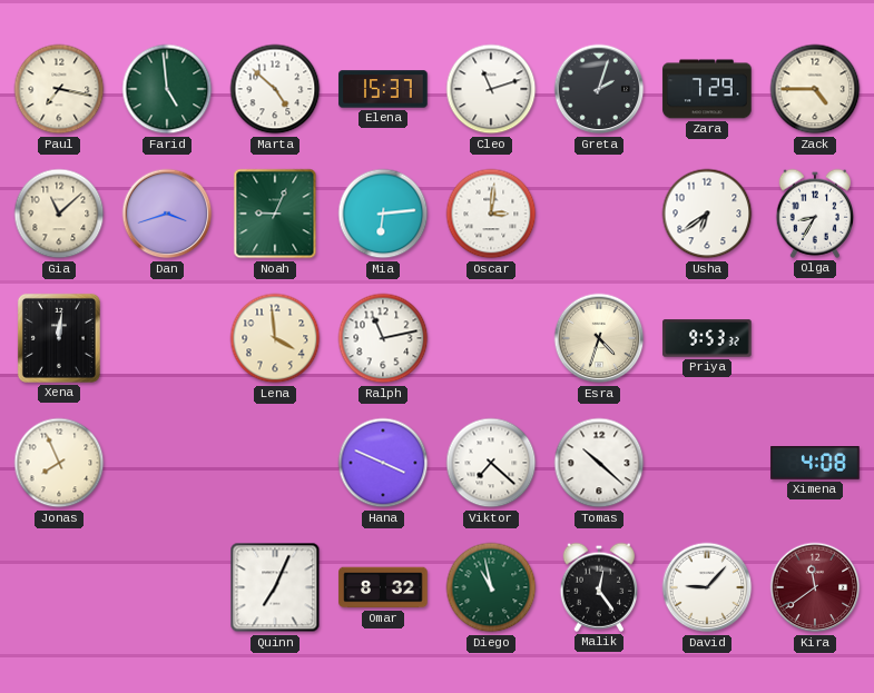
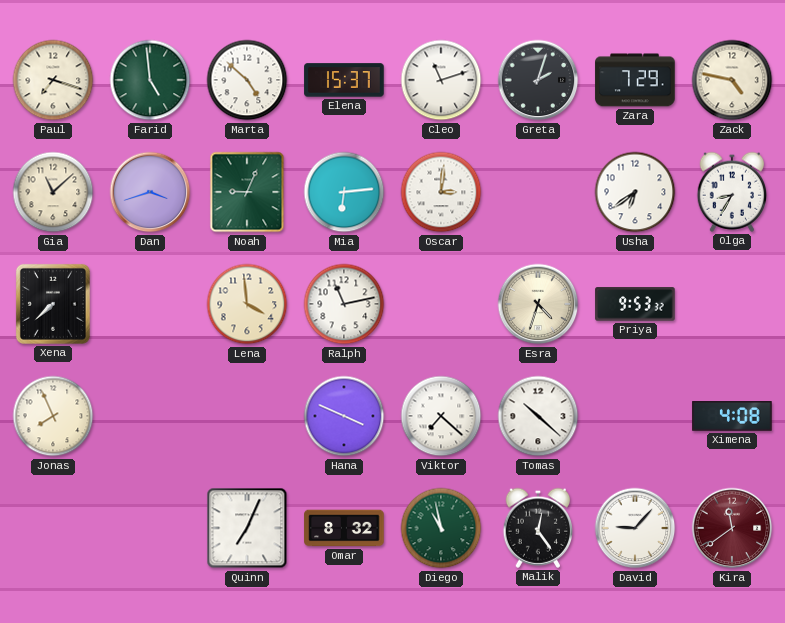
Paul: 7:17 -> 7:18 (53, 80)
Zack: 4:45 -> 4:47 (732, 80)
Xena: 12:01 -> 7:38 (53, 304)
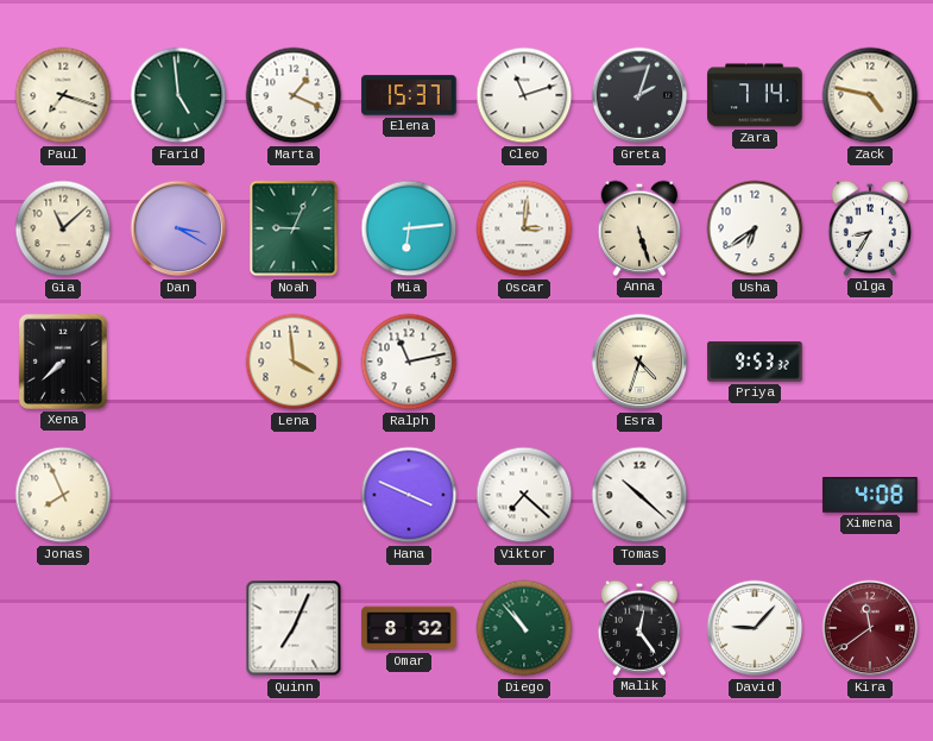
Marta: 4:52 -> 1:19 (294, 95)
Zara: 7:29 -> 7:14 (755, 95)
Dan: 3:42 -> 3:20 (178, 228)
Anna: none -> 5:27 (639, 228)
Diego: 10:58 -> 10:53 (524, 628)
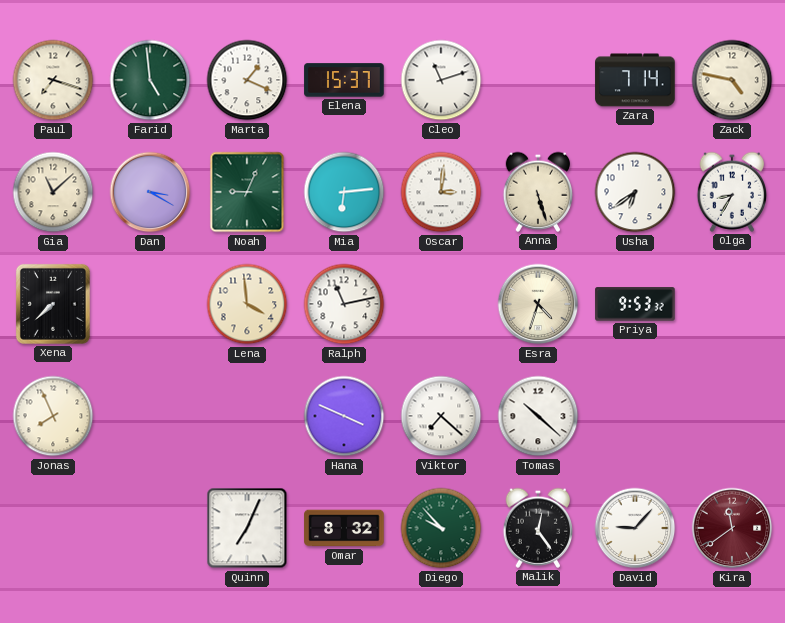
Greta: 2:03 -> none (639, 95)
Ximena: 4:08 -> none (870, 496)
Diego: 10:53 -> 9:53 (441, 528)
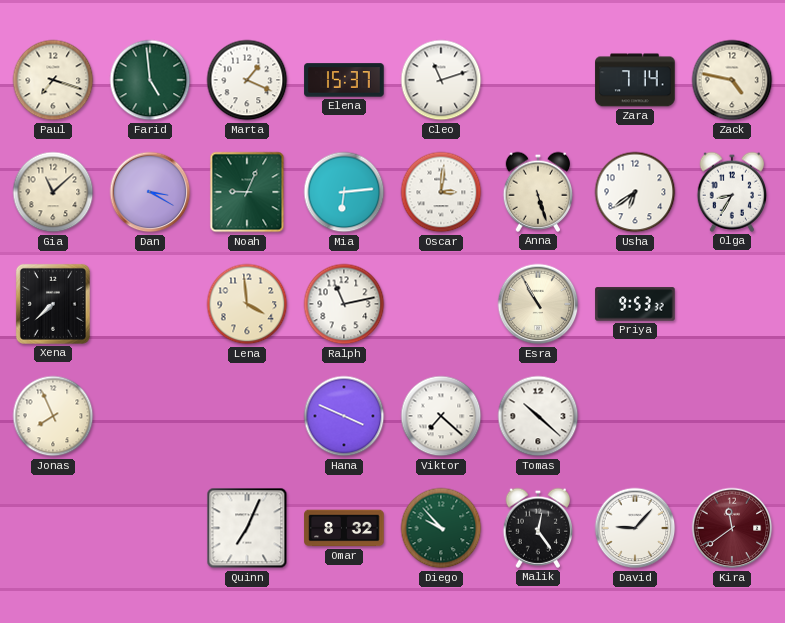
Esra: 4:33 -> 10:55 (538, 304)
